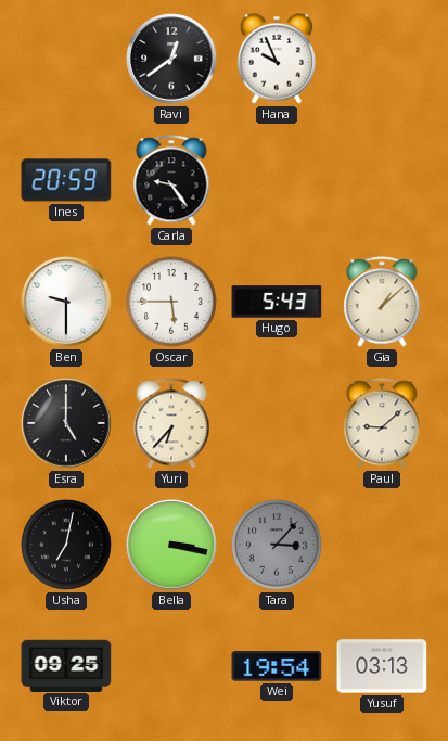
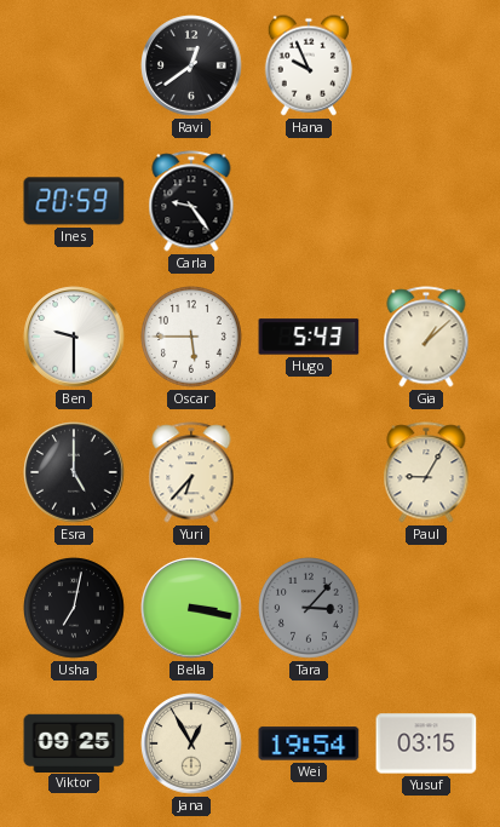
Paul: 9:08 -> 9:05 (426, 472)
Jana: none -> 12:55 (191, 743)
Yusuf: 03:13 -> 03:15 (426, 743)
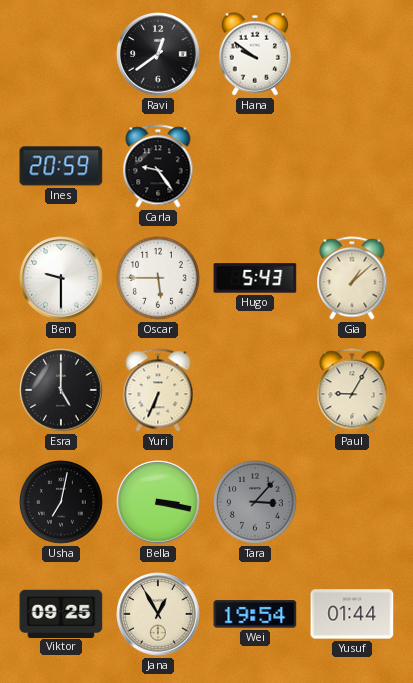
Hana: 9:56 -> 9:51 (255, 54)
Yuri: 6:37 -> 6:34 (158, 390)
Yusuf: 03:15 -> 01:44 (352, 614)
